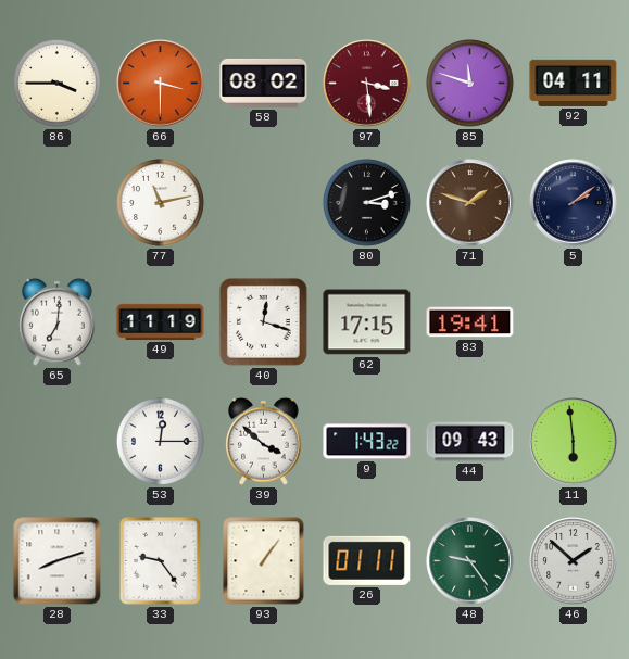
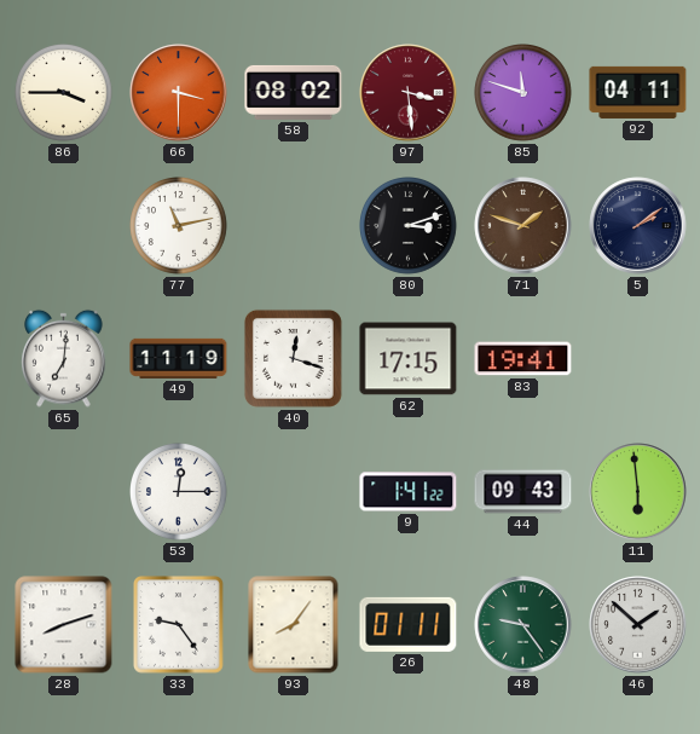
39: 3:52 -> none (264, 441)
9: 1:43 -> 1:41 (409, 492)
93: 1:06 -> 8:06 (294, 625)
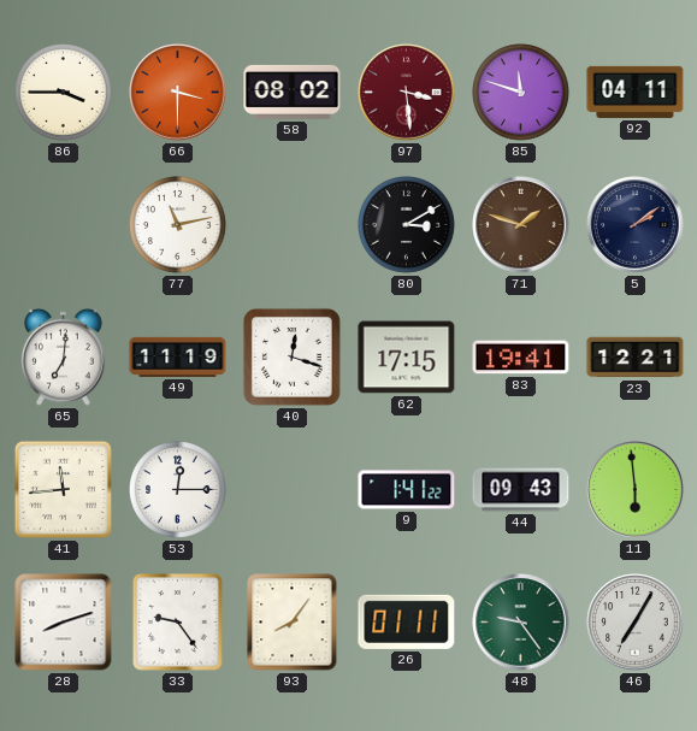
80: 3:12 -> 3:10 (407, 225)
23: none -> 12:21 (636, 358)
41: none -> 11:44 (63, 489)
46: 1:52 -> 7:05 (636, 623)
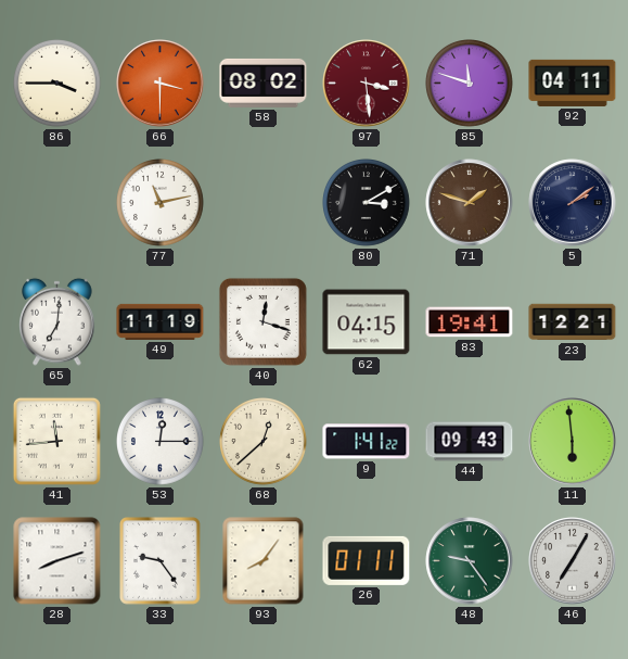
62: 17:15 -> 04:15 (367, 322)
68: none -> 12:38 (264, 442)
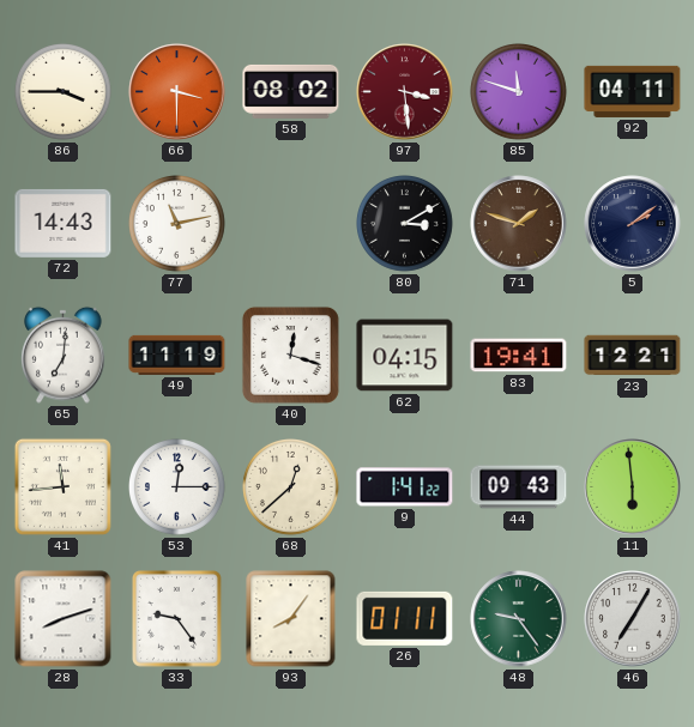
72: none -> 14:43 (64, 223)
